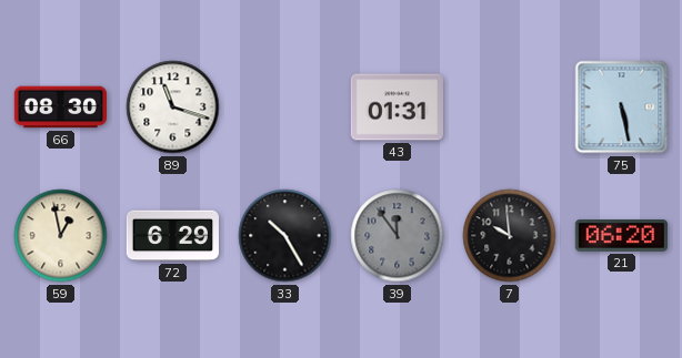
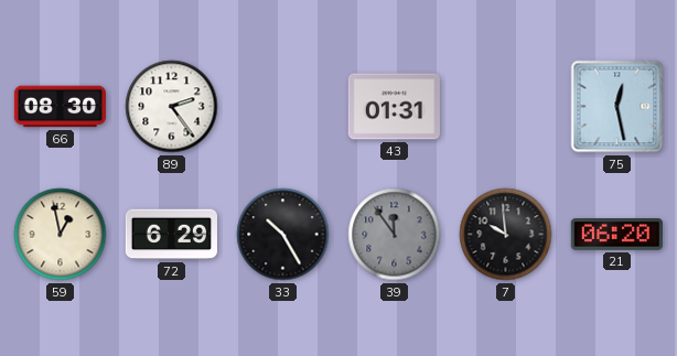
89: 11:18 -> 2:24 (172, 107)
75: 5:28 -> 12:28 (617, 107)
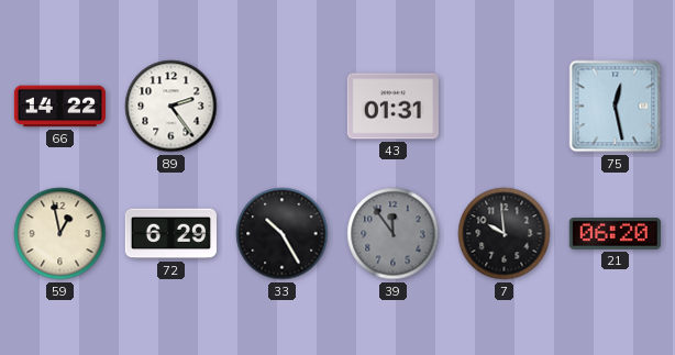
66: 08:30 -> 14:22 (59, 107)
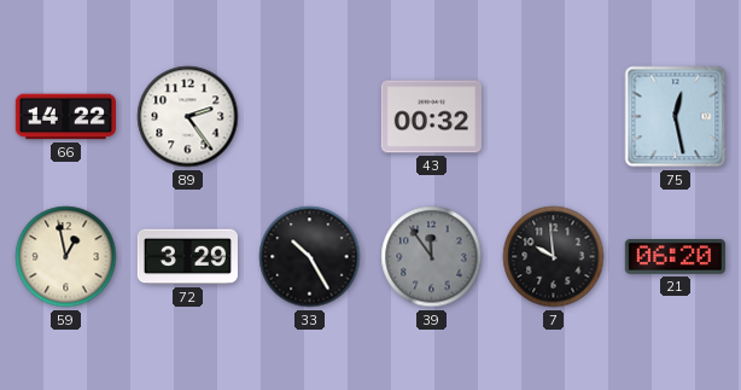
43: 01:31 -> 00:32 (431, 117)
72: 6:29 -> 3:29 (187, 257)
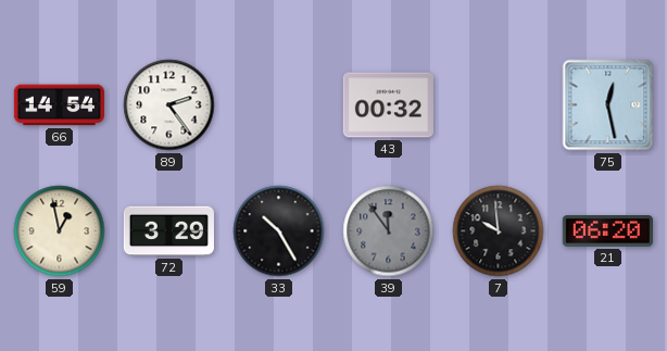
66: 14:22 -> 14:54 (59, 105)
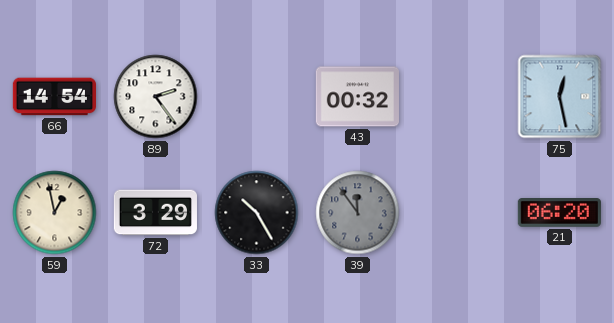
7: 9:59 -> none (499, 231)
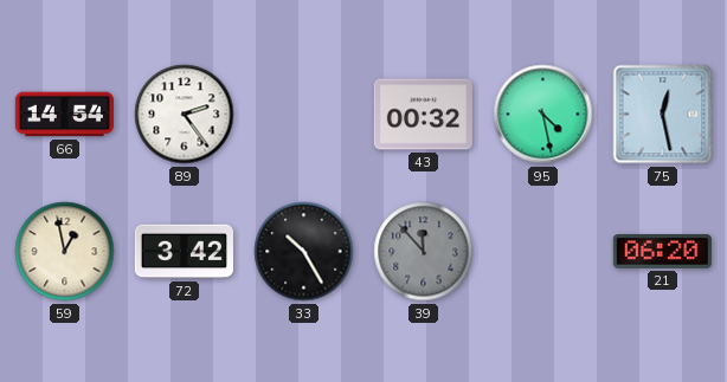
95: none -> 4:28 (543, 115)
72: 3:29 -> 3:42 (184, 252)
39: 11:54 -> 11:53 (424, 252)
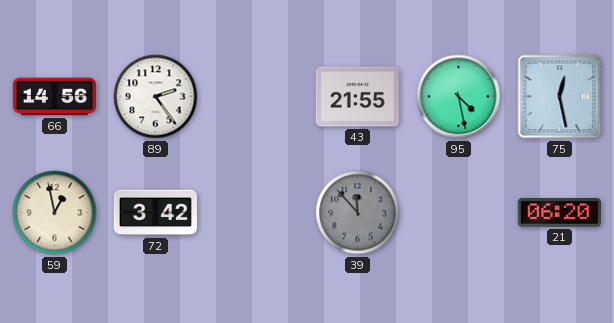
66: 14:54 -> 14:56 (54, 97)
43: 00:32 -> 21:55 (357, 97)
33: 10:25 -> none (304, 252)
